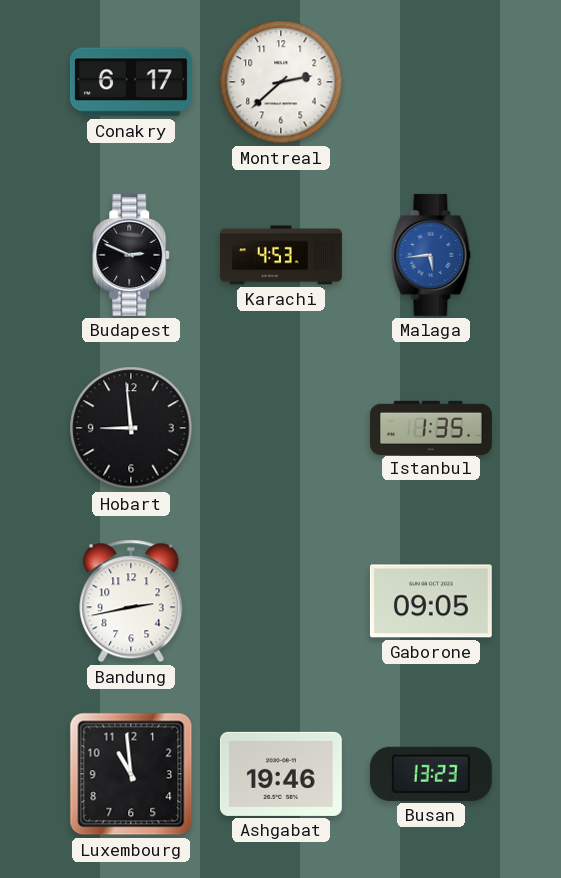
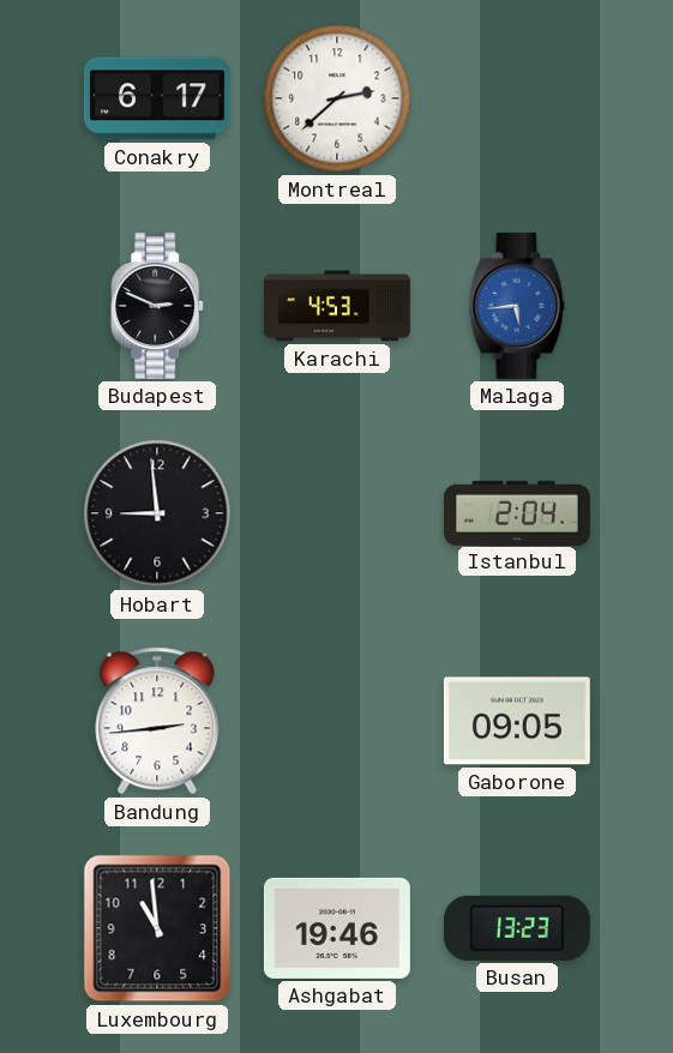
Istanbul: 1:35 -> 2:04 (517, 512)
Bandung: 2:43 -> 2:44 (157, 721)
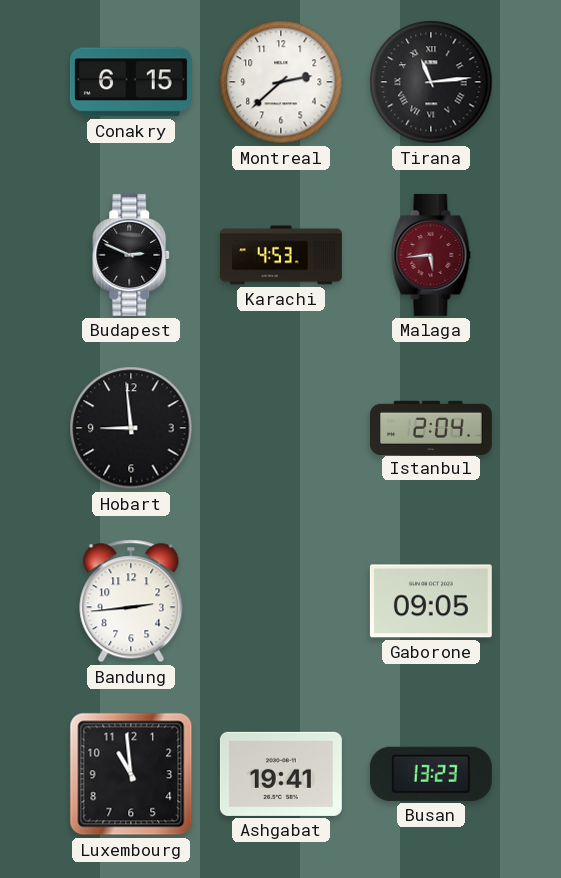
Conakry: 6:17 -> 6:15 (131, 82)
Tirana: none -> 11:14 (431, 82)
Malaga dial: blue -> burgundy (431, 255)
Ashgabat: 19:46 -> 19:41 (281, 774)
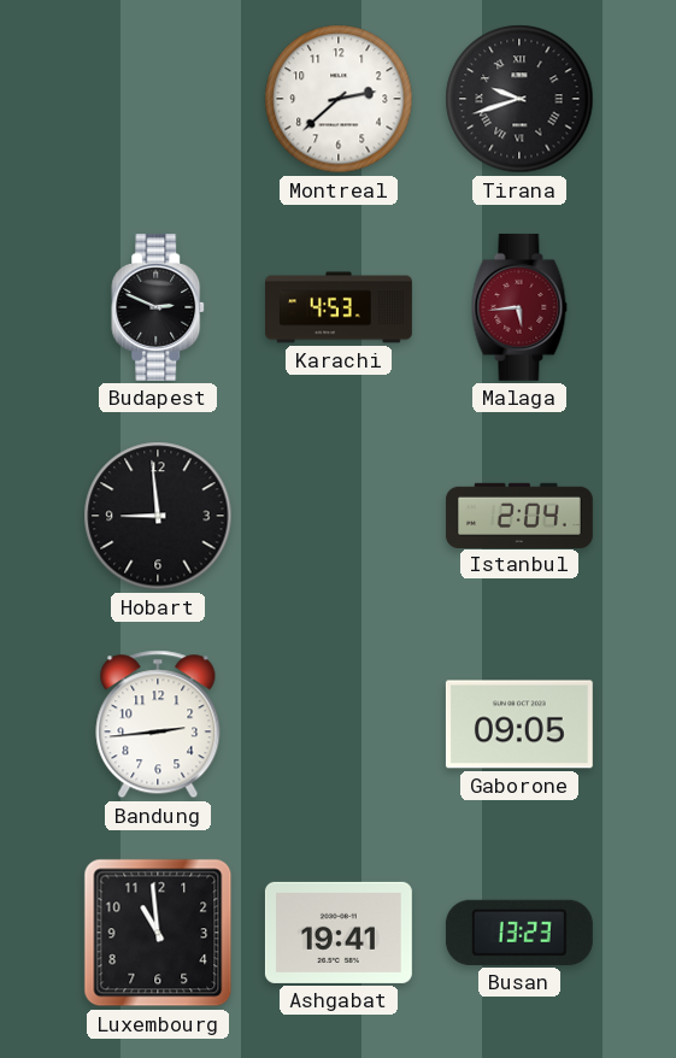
Conakry: 6:15 -> none (131, 82)
Tirana: 11:14 -> 9:42 (519, 99)
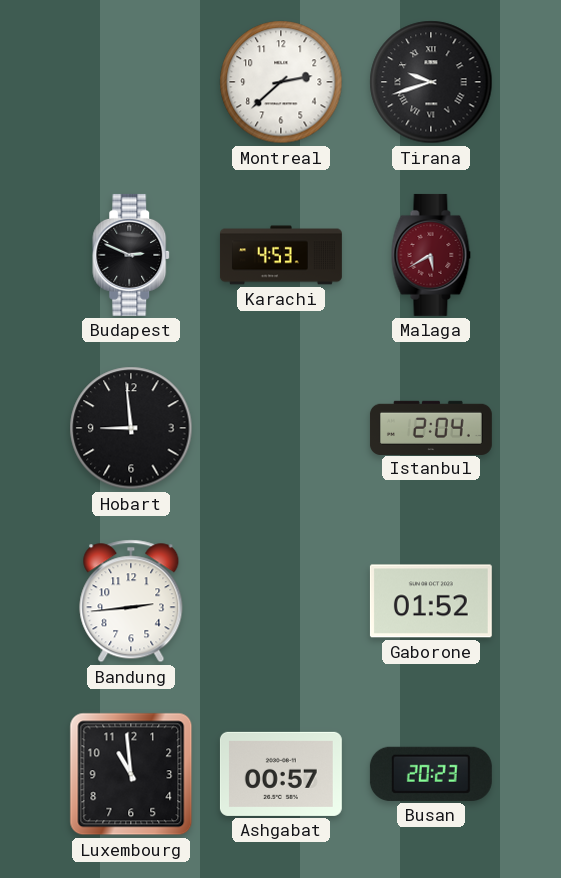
Malaga: 5:44 -> 5:40 (431, 255)
Gaborone: 09:05 -> 01:52 (431, 601)
Ashgabat: 19:41 -> 00:57 (281, 774)
Busan: 13:23 -> 20:23 (431, 774)
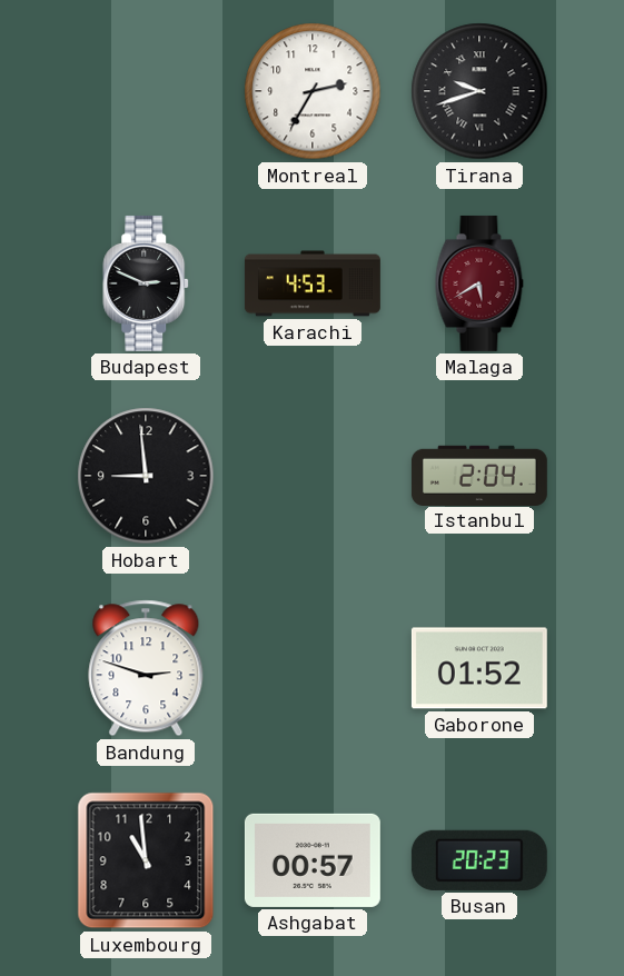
Montreal: 2:38 -> 2:35 (313, 91)
Bandung: 2:44 -> 2:48 (146, 668)
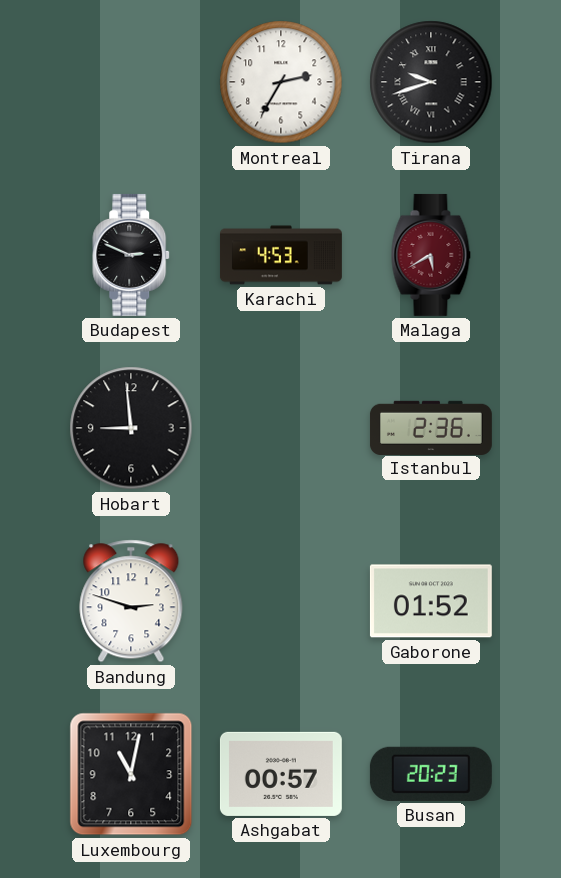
Istanbul: 2:04 -> 2:36 (431, 427)
Luxembourg: 10:59 -> 11:02 (131, 774)
